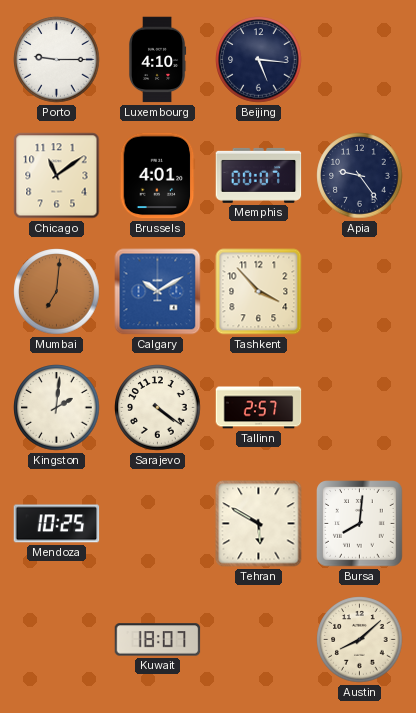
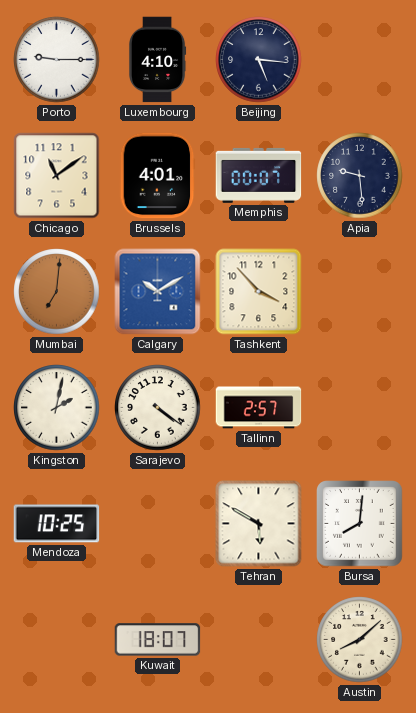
Apia: 9:24 -> 9:29 (360, 176)
Kingston: 2:01 -> 2:02 (57, 408)
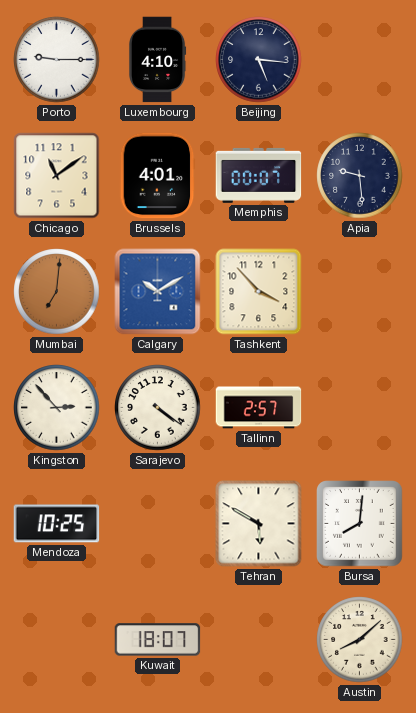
Kingston: 2:02 -> 2:53 (57, 408)
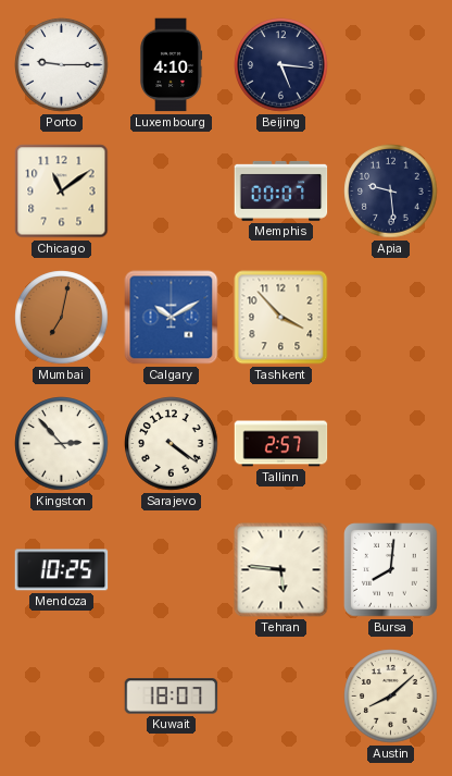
Brussels: 4:01 -> none (158, 176)
Mumbai: 7:01 -> 7:02 (62, 318)
Tehran: 5:50 -> 5:46 (281, 570)
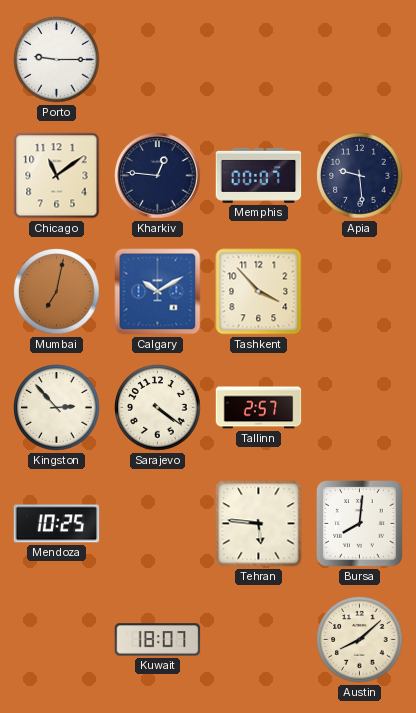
Luxembourg: 4:10 -> none (171, 65)
Beijing: 5:16 -> none (281, 65)
Kharkiv: none -> 12:46 (158, 176)
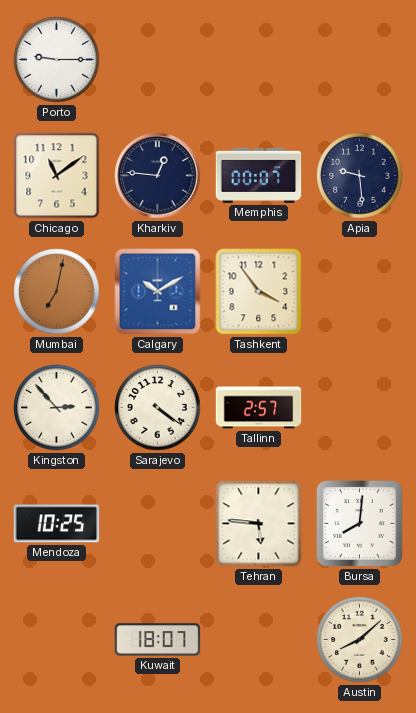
Tashkent: 3:53 -> 3:54 (259, 292)
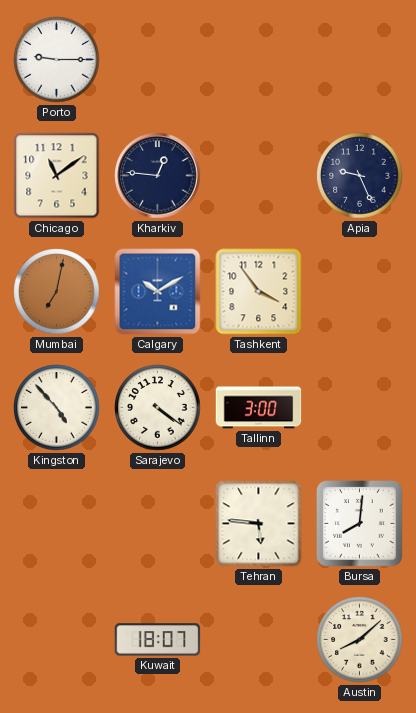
Memphis: 00:07 -> none (259, 175)
Apia: 9:29 -> 9:26 (360, 176)
Kingston: 2:53 -> 4:53 (57, 408)
Tallinn: 2:57 -> 3:00 (259, 408)
Mendoza: 10:25 -> none (57, 524)
